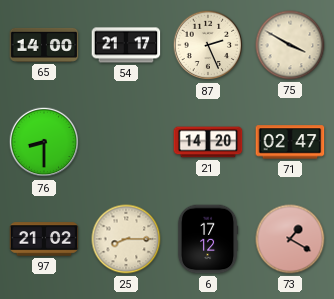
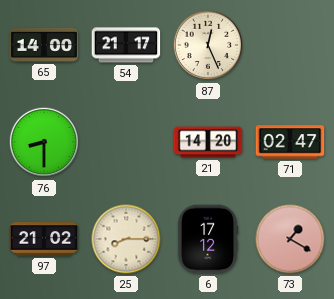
87: 2:26 -> 12:26 (208, 45)
75: 3:50 -> none (290, 45)
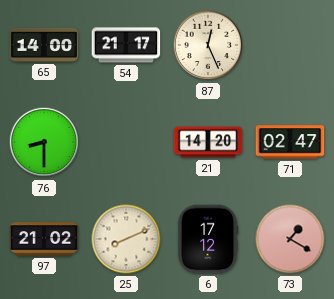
25: 8:15 -> 8:11 (126, 239)
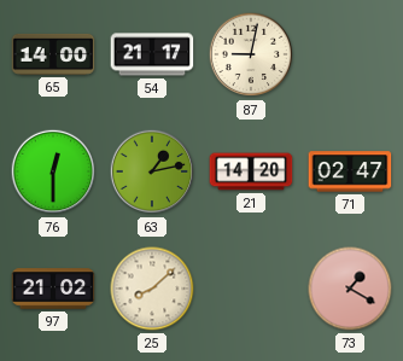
87: 12:26 -> 9:02 (251, 54)
76: 8:30 -> 12:30 (53, 171)
63: none -> 1:13 (152, 171)
25: 8:11 -> 8:08 (152, 289)
6: 17:12 -> none (208, 239)
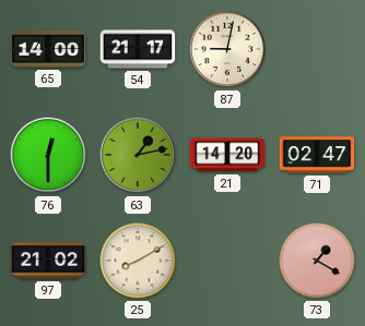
25: 8:08 -> 8:10 (138, 261)
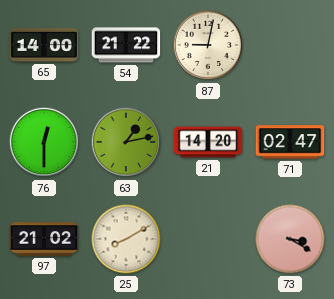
54: 21:17 -> 21:22 (126, 45)
73: 1:20 -> 3:20 (290, 239)
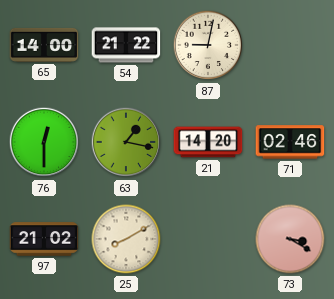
63: 1:13 -> 1:17 (126, 142)
71: 02:47 -> 02:46 (290, 142)
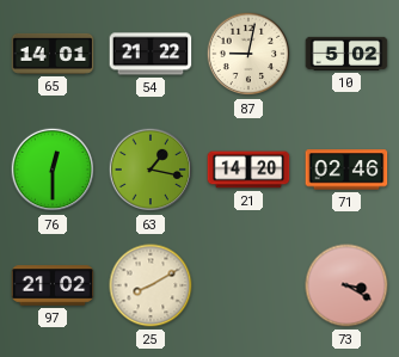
65: 14:00 -> 14:01 (53, 54)
10: none -> 5:02 (346, 54)
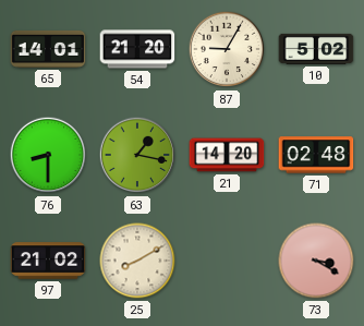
54: 21:22 -> 21:20 (137, 49)
87: 9:02 -> 9:05 (227, 49)
76: 12:30 -> 8:30 (48, 155)
71: 02:46 -> 02:48 (316, 155)
